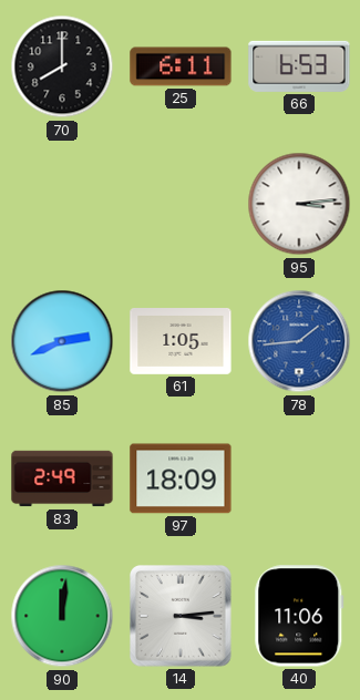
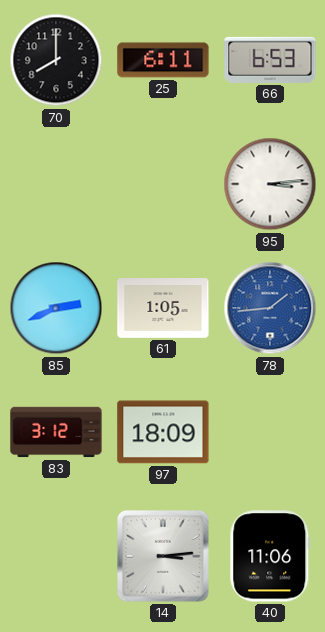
83: 2:49 -> 3:12 (56, 432)
90: 12:01 -> none (62, 616)
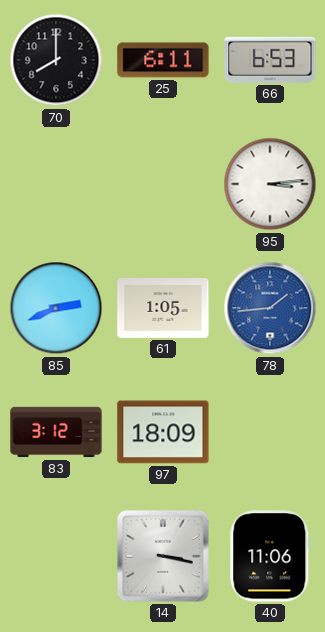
14: 3:14 -> 3:17 (164, 557)
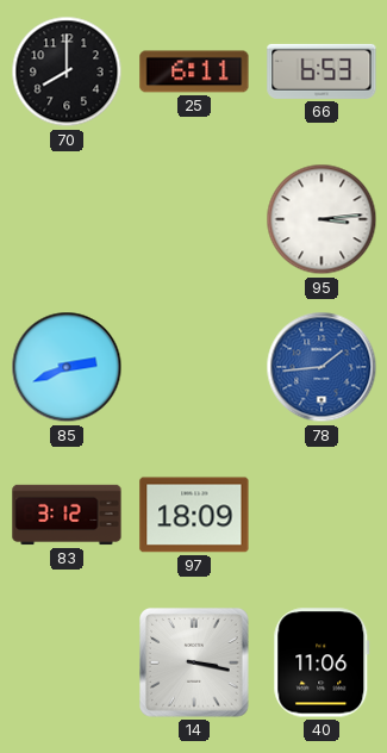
61: 1:05 -> none (163, 309)
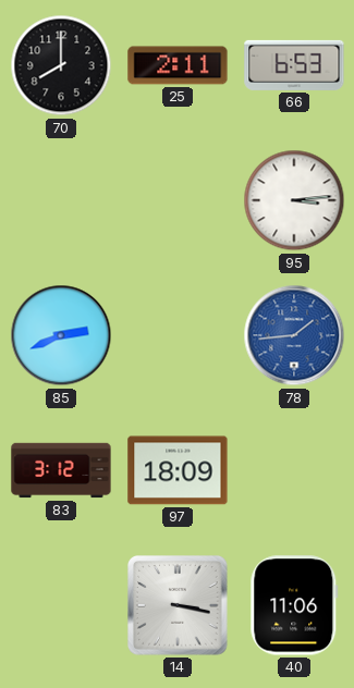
25: 6:11 -> 2:11 (178, 65)
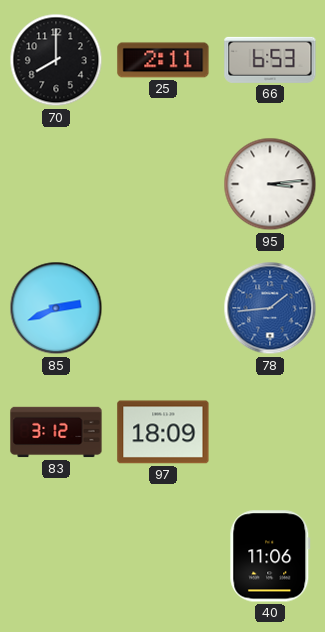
14: 3:17 -> none (179, 606)
